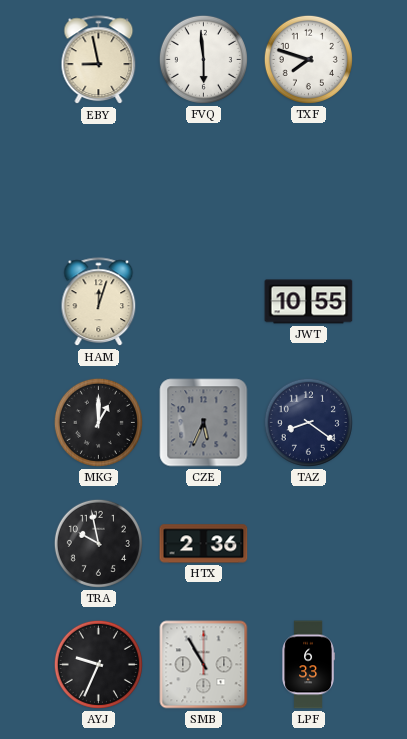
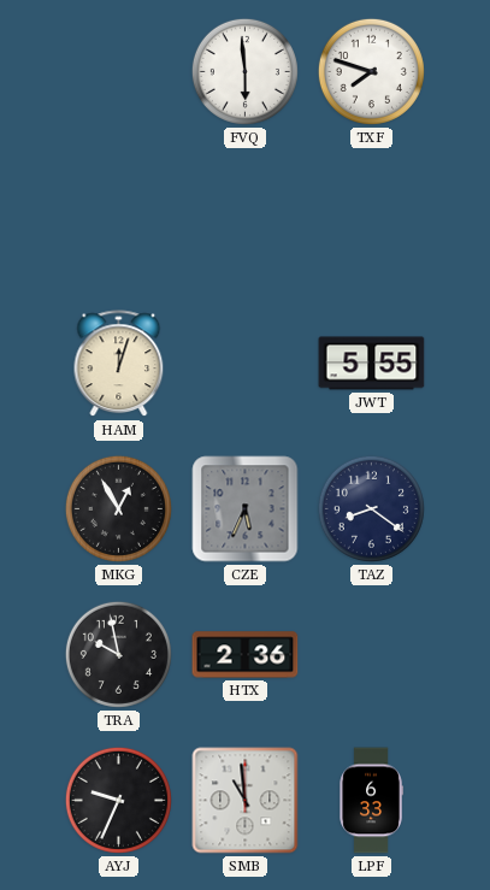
EBY: 8:58 -> none (99, 60)
JWT: 10:55 -> 5:55 (372, 364)
MKG: 1:00 -> 12:55 (118, 508)
SMB: 10:55 -> 10:59 (246, 801)
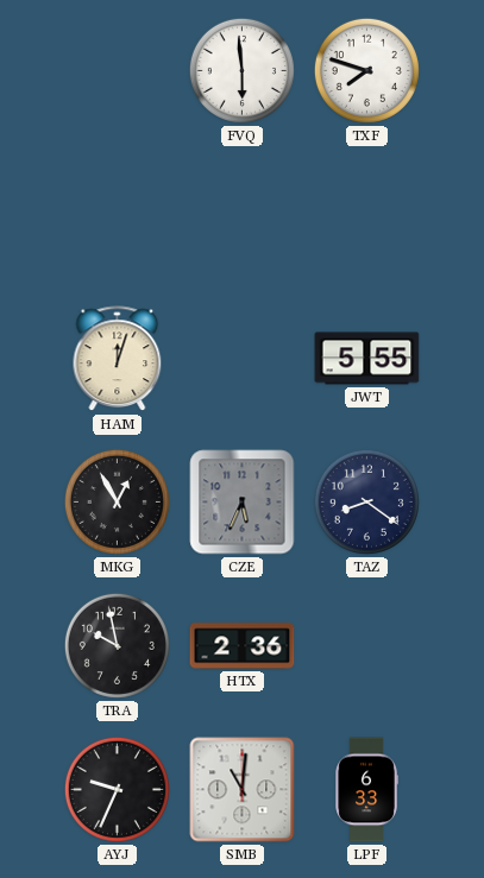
SMB: 10:59 -> 11:01 (243, 790)
